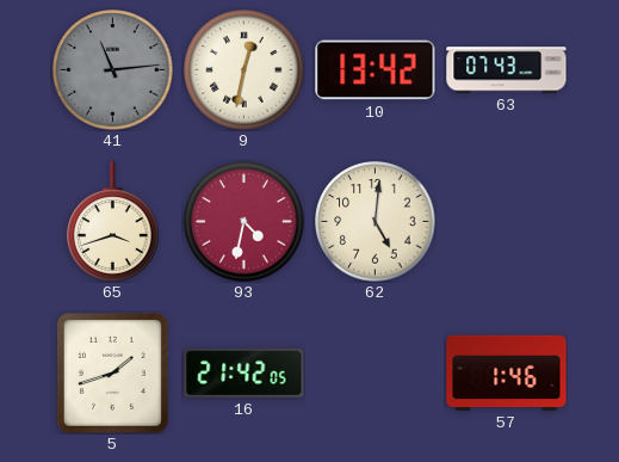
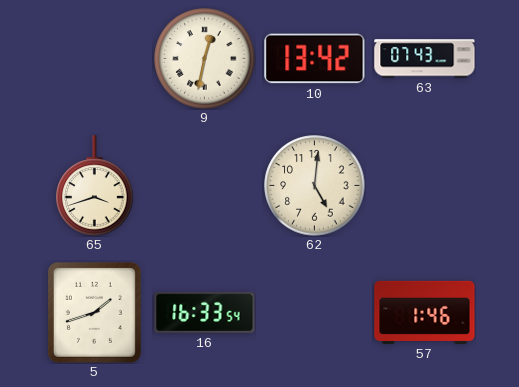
41: 11:14 -> none (113, 70)
93: 4:32 -> none (244, 222)
16: 21:42 -> 16:33 (205, 312)
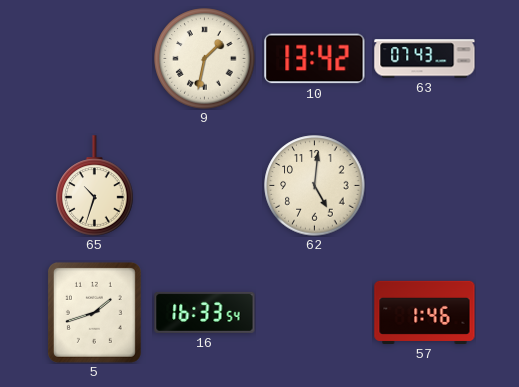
9: 12:32 -> 1:32 (205, 59)
65: 3:42 -> 10:33 (95, 186)
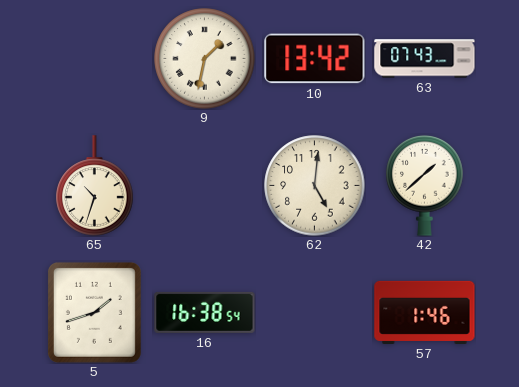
42: none -> 1:38 (425, 185)
16: 16:33 -> 16:38 (205, 312)
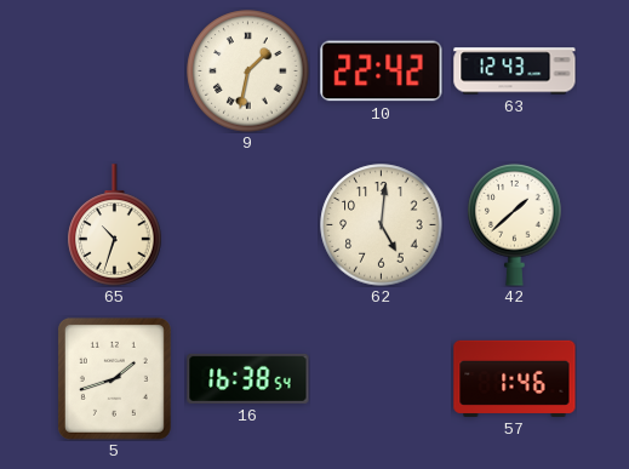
10: 13:42 -> 22:42 (382, 72)
63: 07:43 -> 12:43 (515, 72)
